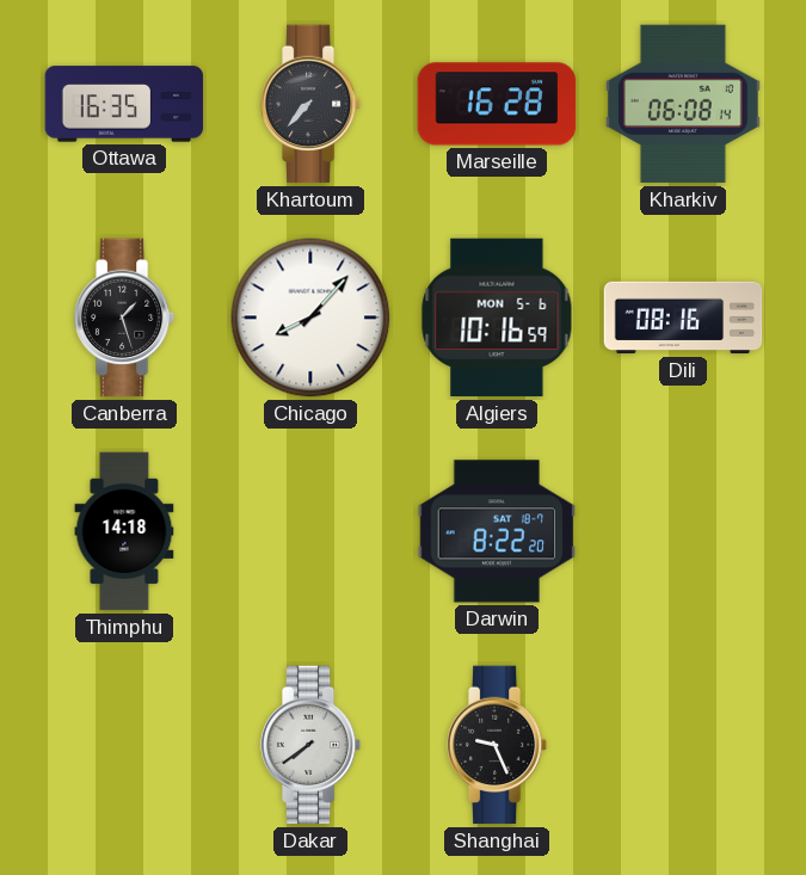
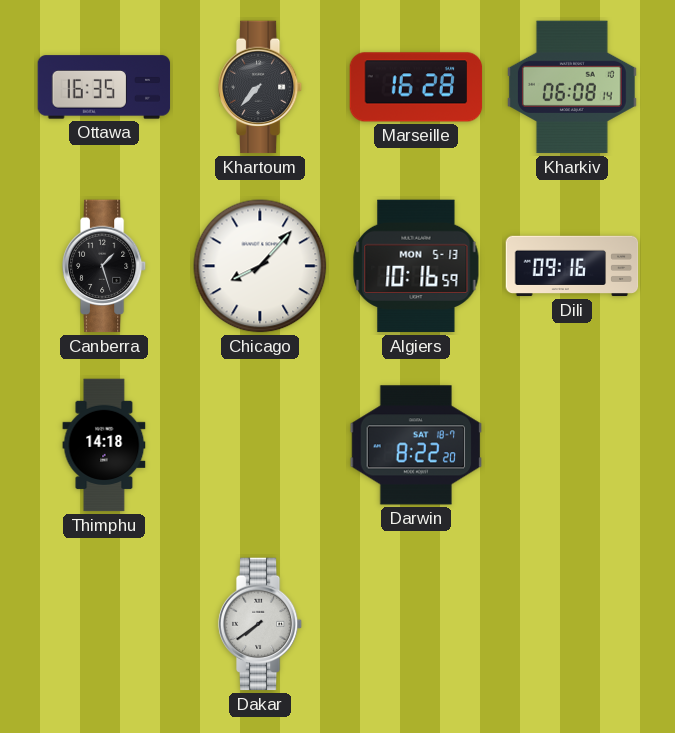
Algiers date: MON 5-6 -> MON 5-13 (416, 266)
Dili: 08:16 -> 09:16 (572, 266)
Shanghai: 9:26 -> none (497, 745)
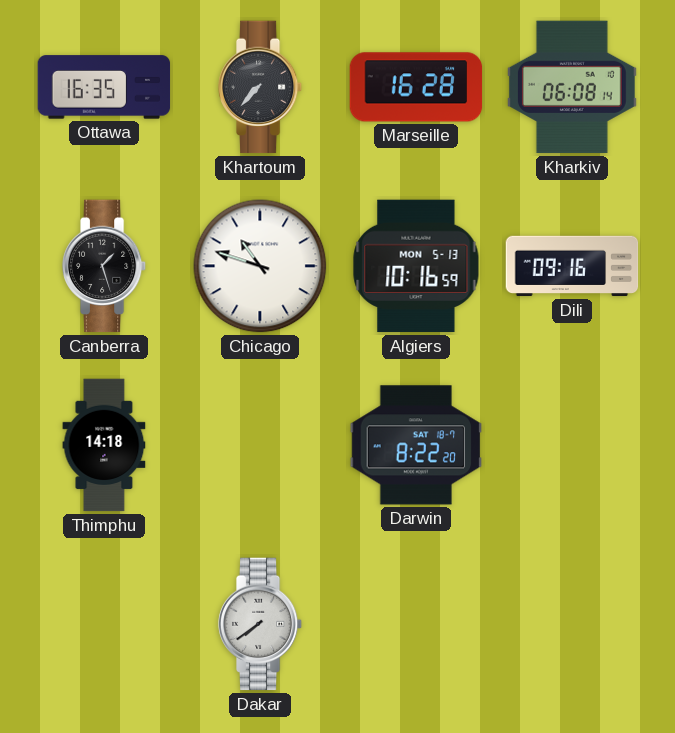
Chicago: 8:07 -> 10:48 (260, 266)
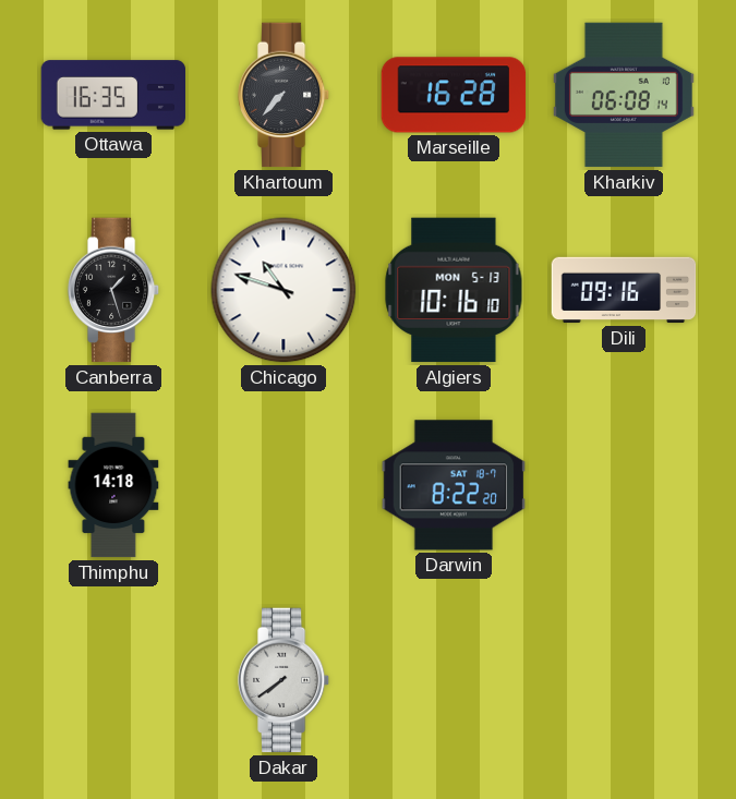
Algiers: 10:16:59 -> 10:16:10 (454, 290)
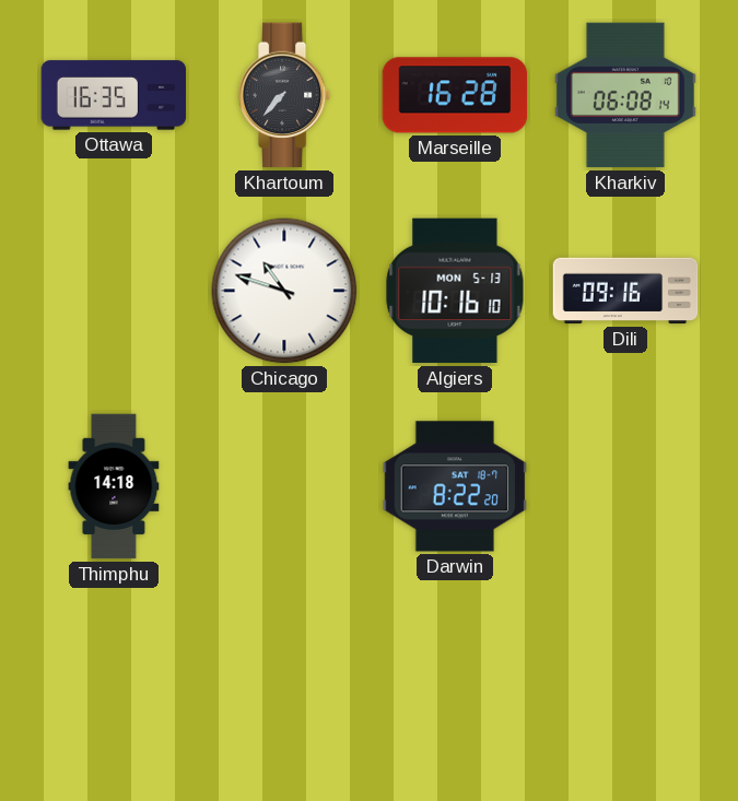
Canberra: 1:27 -> none (113, 290)
Dakar: 7:39 -> none (283, 680)
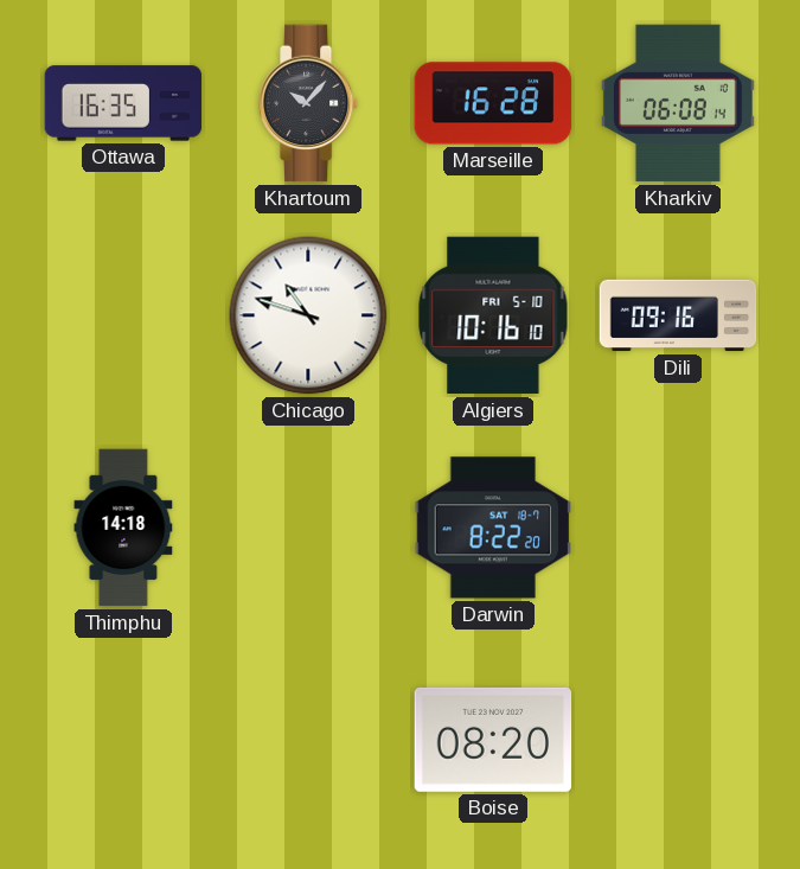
Khartoum: 7:37 -> 10:07 (308, 103)
Algiers date: MON 5-13 -> FRI 5-10 (493, 315)
Boise: none -> 08:20 (493, 740)
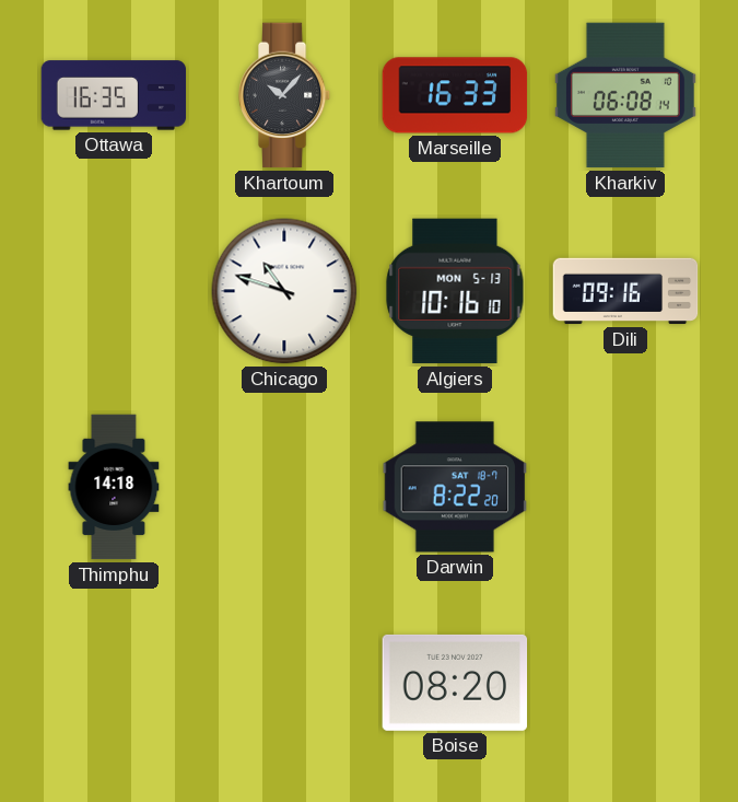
Marseille: 16:28 -> 16:33 (455, 95)
Algiers date: FRI 5-10 -> MON 5-13 (455, 291)
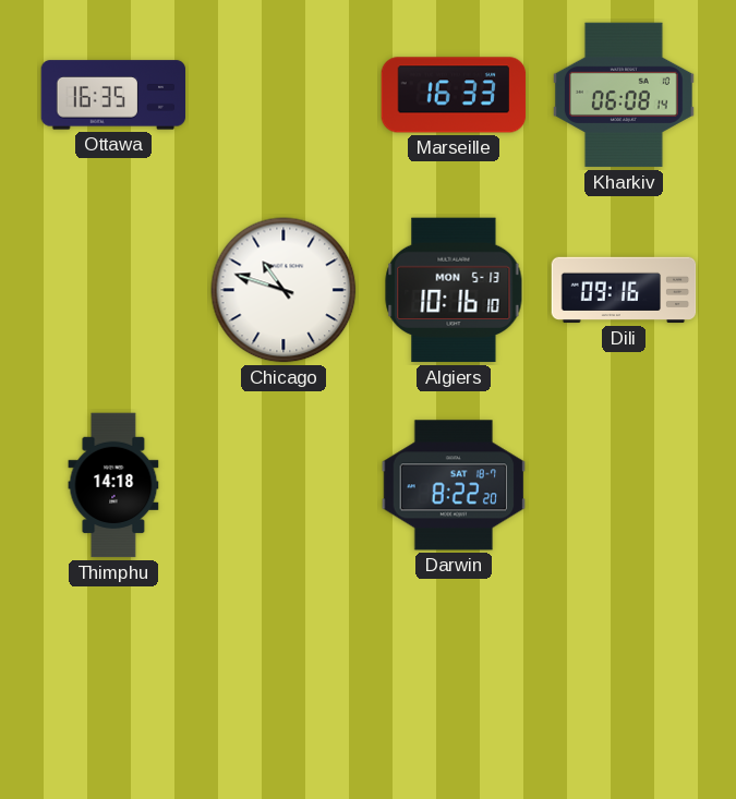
Khartoum: 10:07 -> none (284, 95)
Boise: 08:20 -> none (455, 683)
